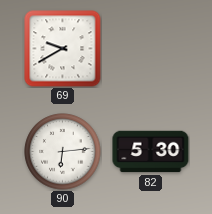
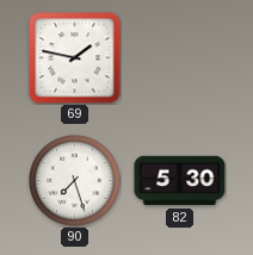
69: 9:40 -> 1:47 (75, 58)
90: 6:14 -> 7:27 (75, 181)
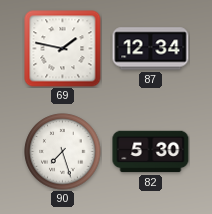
87: none -> 12:34 (151, 49)
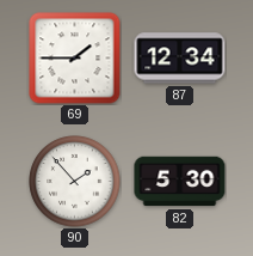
69: 1:47 -> 1:45 (75, 59)
90: 7:27 -> 1:53 (75, 182)
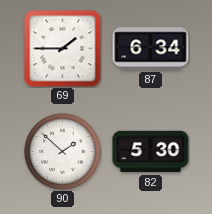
87: 12:34 -> 6:34 (151, 49)
90: 1:53 -> 1:52 (63, 152)
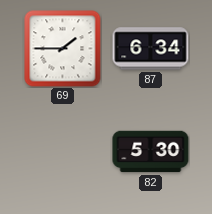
90: 1:52 -> none (63, 152)
